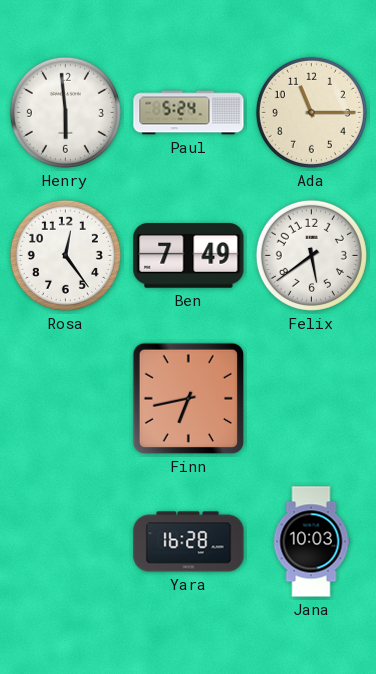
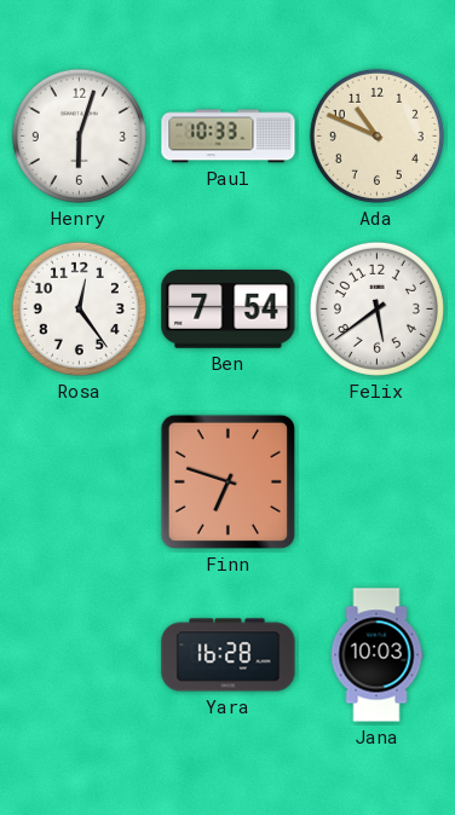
Henry: 5:59 -> 6:03 (79, 135)
Paul: 5:24 -> 10:33 (229, 137)
Ada: 11:15 -> 10:49 (376, 135)
Ben: 7:49 -> 7:54 (229, 310)
Finn: 6:43 -> 6:48 (227, 481)
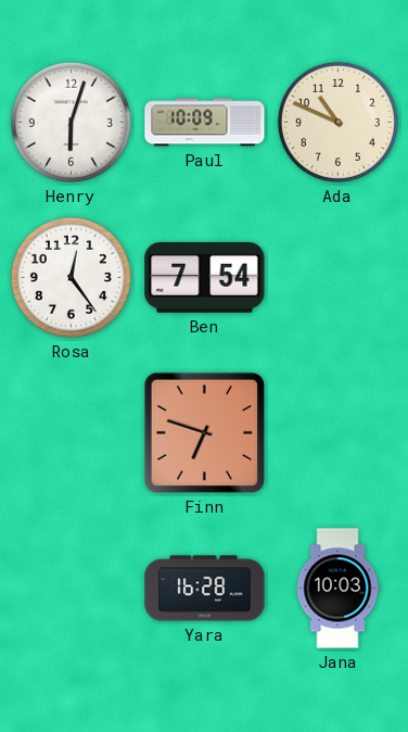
Paul: 10:33 -> 10:09 (205, 123)
Felix: 5:39 -> none (376, 308)
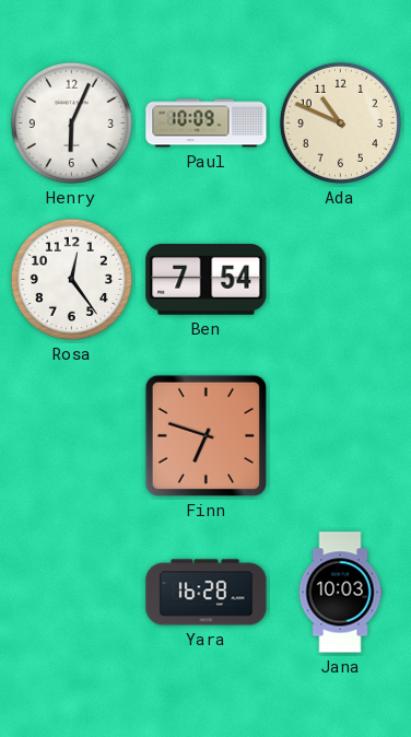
Henry: 6:03 -> 6:04 (71, 122)
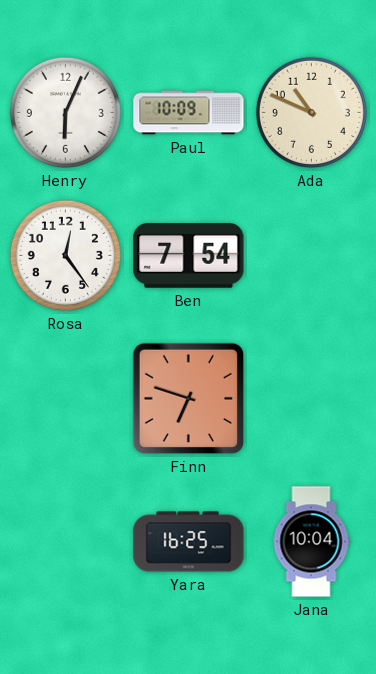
Yara: 16:28 -> 16:25 (189, 542)
Jana: 10:03 -> 10:04 (311, 542)
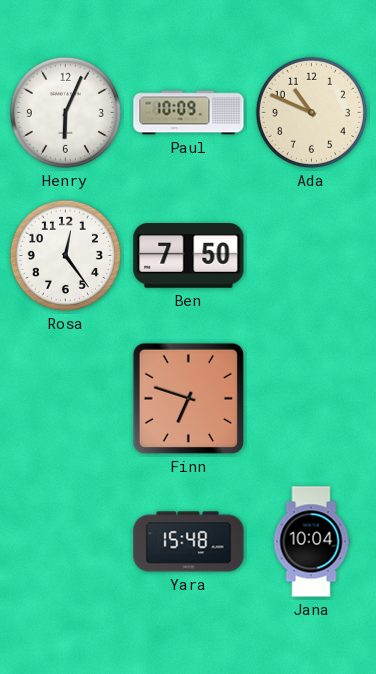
Ben: 7:54 -> 7:50 (189, 256)
Yara: 16:25 -> 15:48 (189, 542)
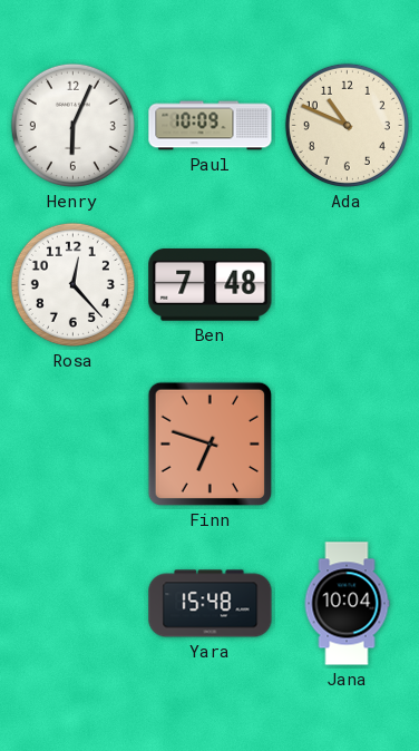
Rosa: 12:24 -> 12:23 (72, 284)
Ben: 7:50 -> 7:48 (211, 285)
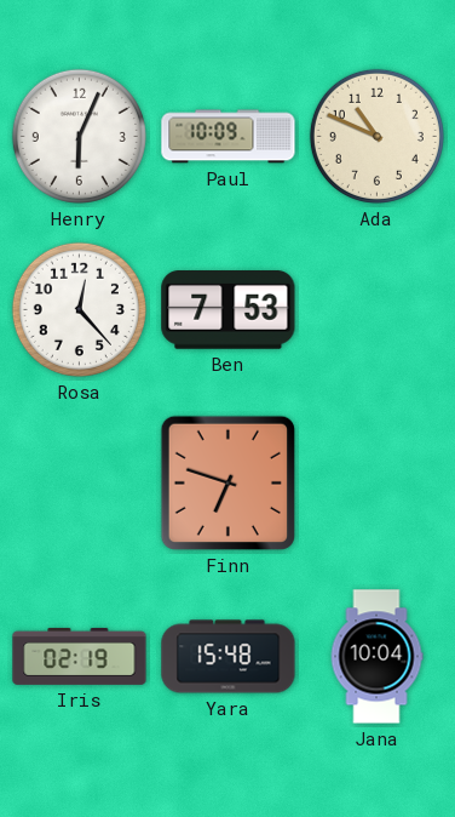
Ben: 7:48 -> 7:53 (229, 310)
Iris: none -> 02:19 (80, 656)
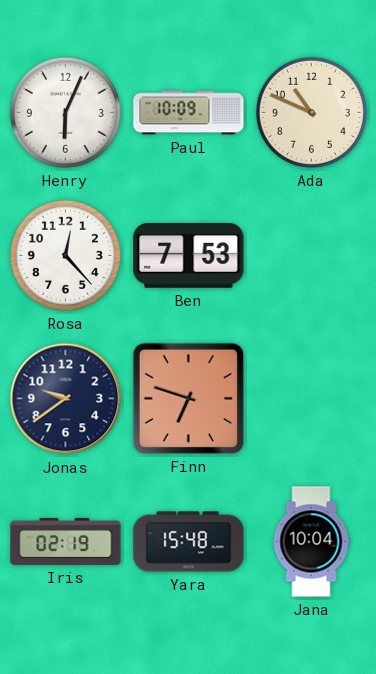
Jonas: none -> 9:39 (66, 399)
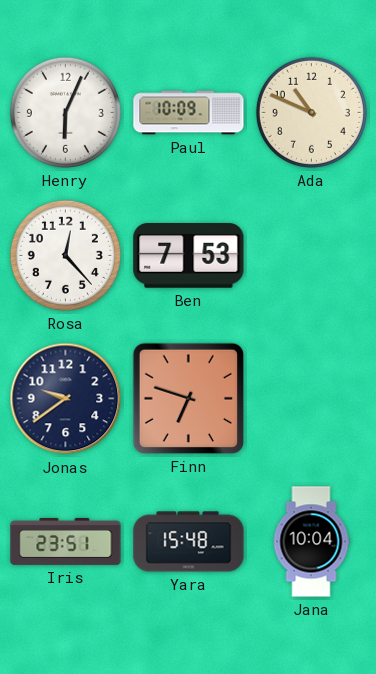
Iris: 02:19 -> 23:51 (66, 541)
